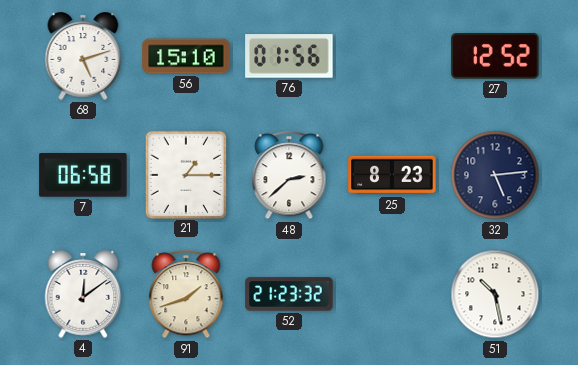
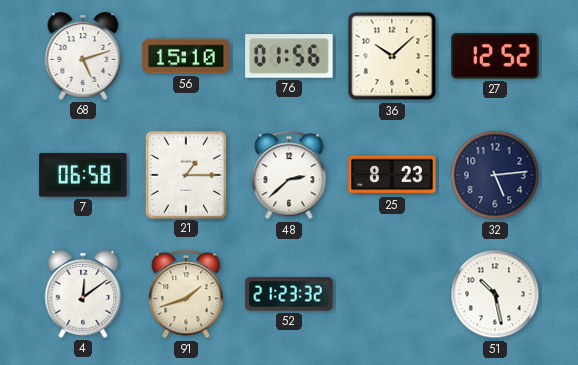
36: none -> 10:08 (392, 56)
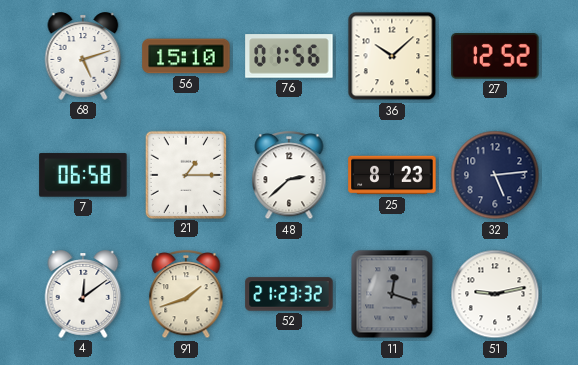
11: none -> 12:18 (392, 294)
51: 10:28 -> 9:13 (495, 294)
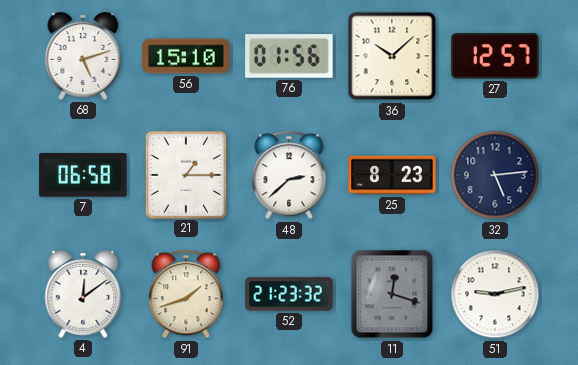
27: 12:52 -> 12:57 (495, 57)
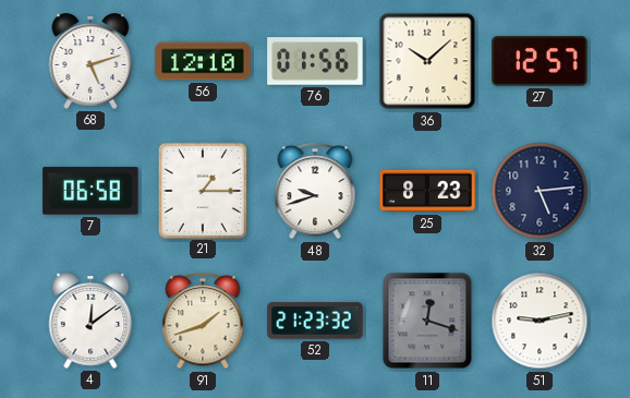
56: 15:10 -> 12:10 (203, 61)
48: 2:38 -> 9:42 (315, 192)
